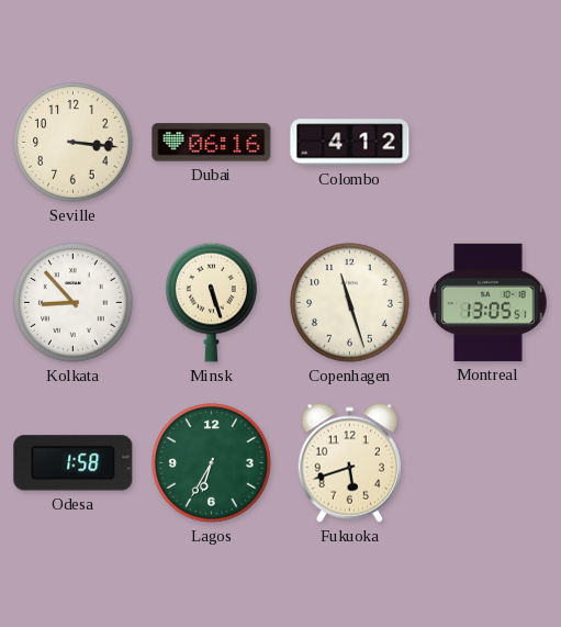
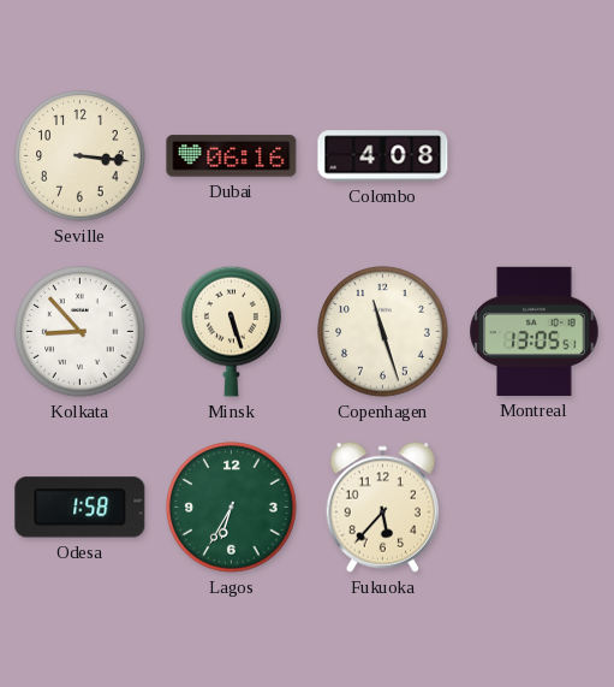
Colombo: 4:12 -> 4:08 (383, 156)
Fukuoka: 5:42 -> 5:37 (382, 507)
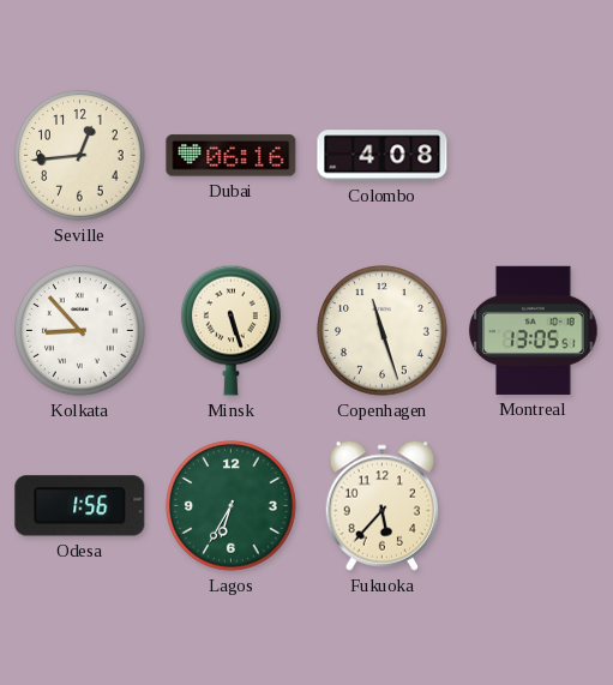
Seville: 3:16 -> 12:44 (80, 156)
Odesa: 1:58 -> 1:56 (80, 506)
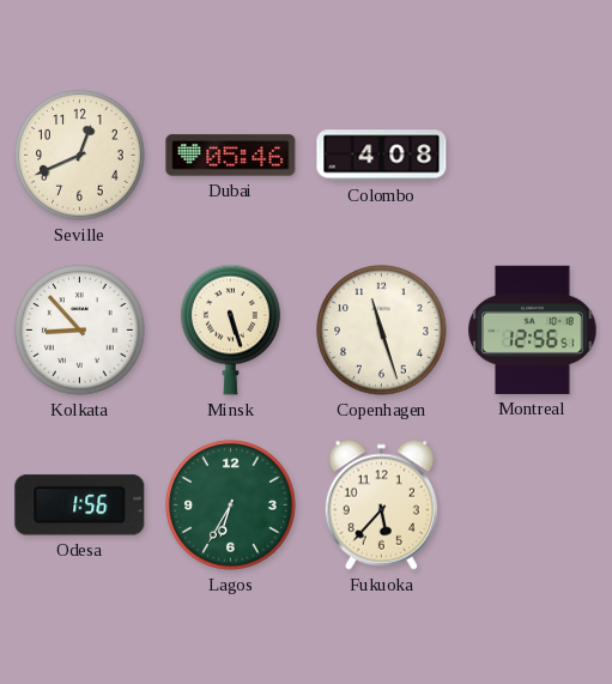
Seville: 12:44 -> 12:41 (80, 156)
Dubai: 06:16 -> 05:46 (231, 156)
Montreal: 13:05 -> 12:56 (533, 329)
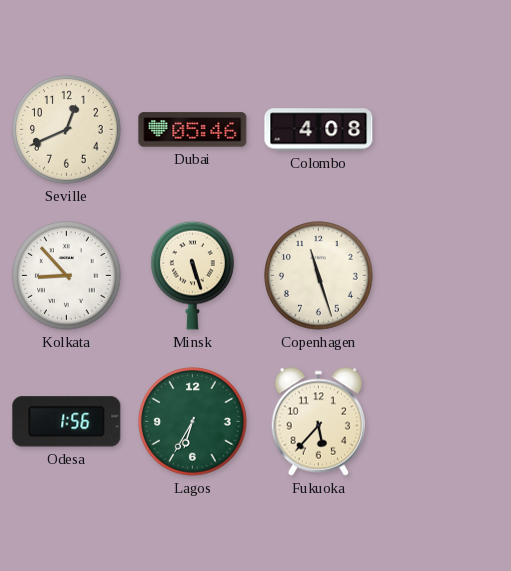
Montreal: 12:56 -> none (533, 329)
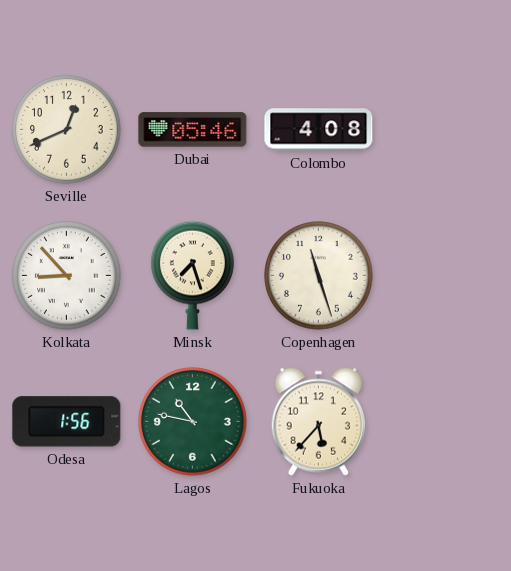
Minsk: 5:27 -> 7:27 (193, 275)
Lagos: 6:35 -> 10:47 (193, 422)
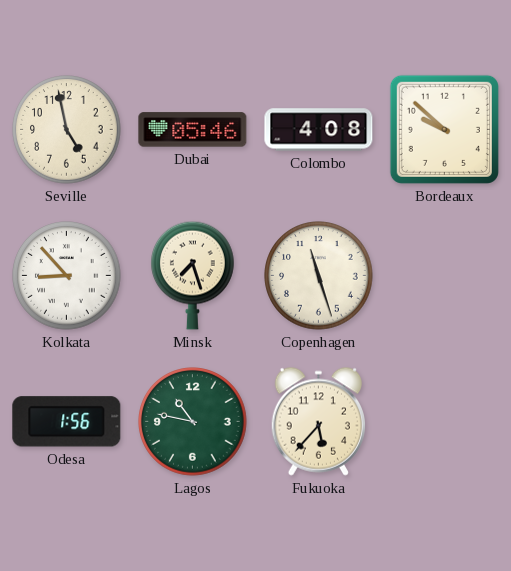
Seville: 12:41 -> 4:58 (67, 130)
Bordeaux: none -> 9:52 (444, 129)
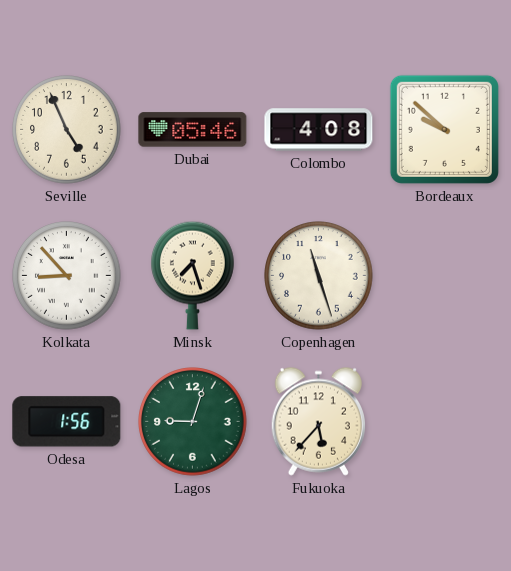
Seville: 4:58 -> 4:56 (67, 130)
Lagos: 10:47 -> 9:03 (193, 422)
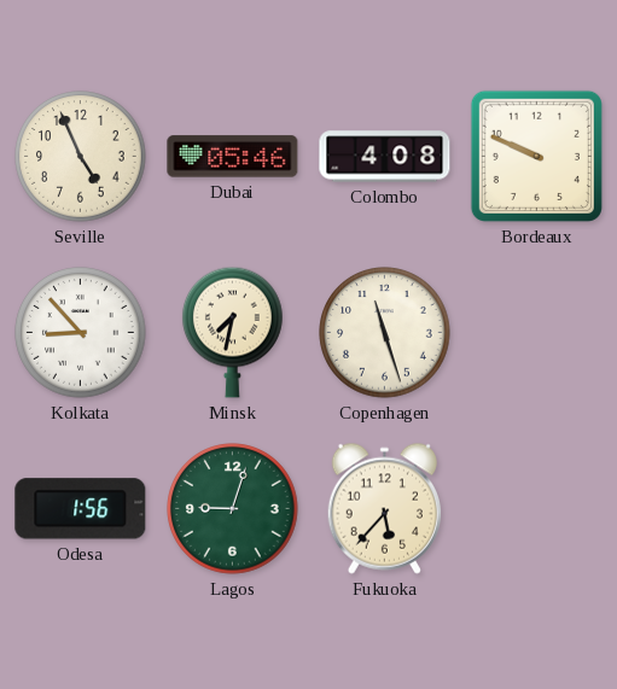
Bordeaux: 9:52 -> 9:49 (536, 156)
Minsk: 7:27 -> 7:32 (233, 332)
